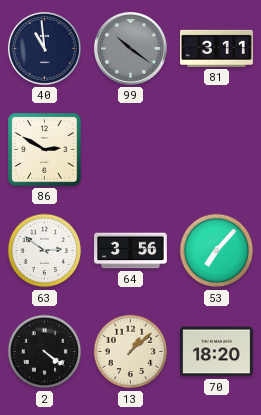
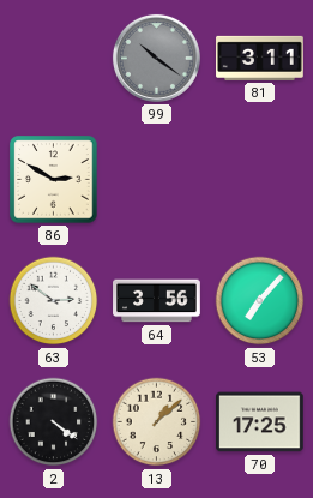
40: 10:59 -> none (44, 48)
70: 18:20 -> 17:25 (260, 422)
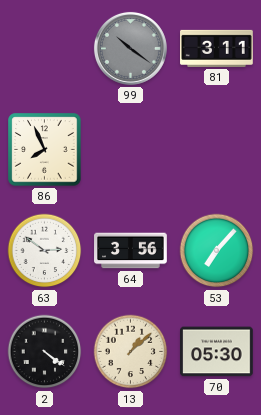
86: 2:50 -> 7:56 (45, 150)
70: 17:25 -> 05:30 (217, 352)
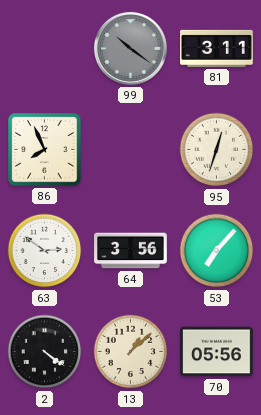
95: none -> 12:33 (217, 150)
70: 05:30 -> 05:56 (217, 352)
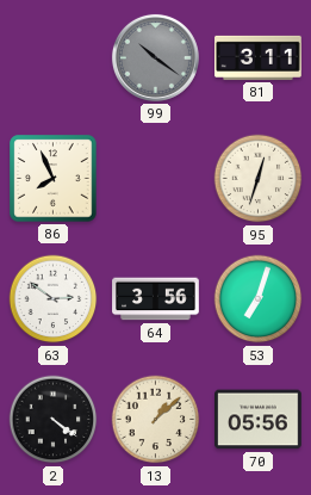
53: 7:07 -> 7:03 (259, 299)
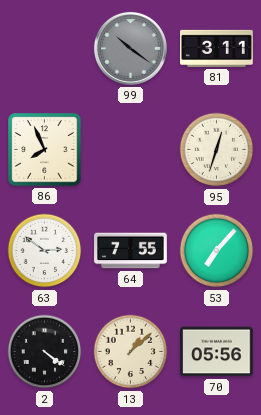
64: 3:56 -> 7:55 (131, 251)
53: 7:03 -> 7:07 (217, 251)
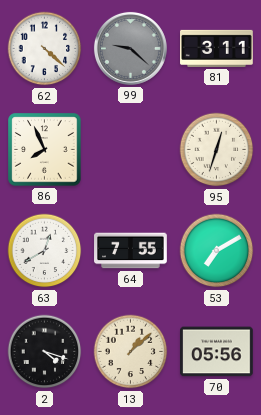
62: none -> 4:22 (45, 49)
99: 10:21 -> 9:22 (130, 48)
63: 2:51 -> 12:40 (45, 251)
53: 7:07 -> 7:10 (217, 251)
2: 4:21 -> 4:18 (45, 352)
